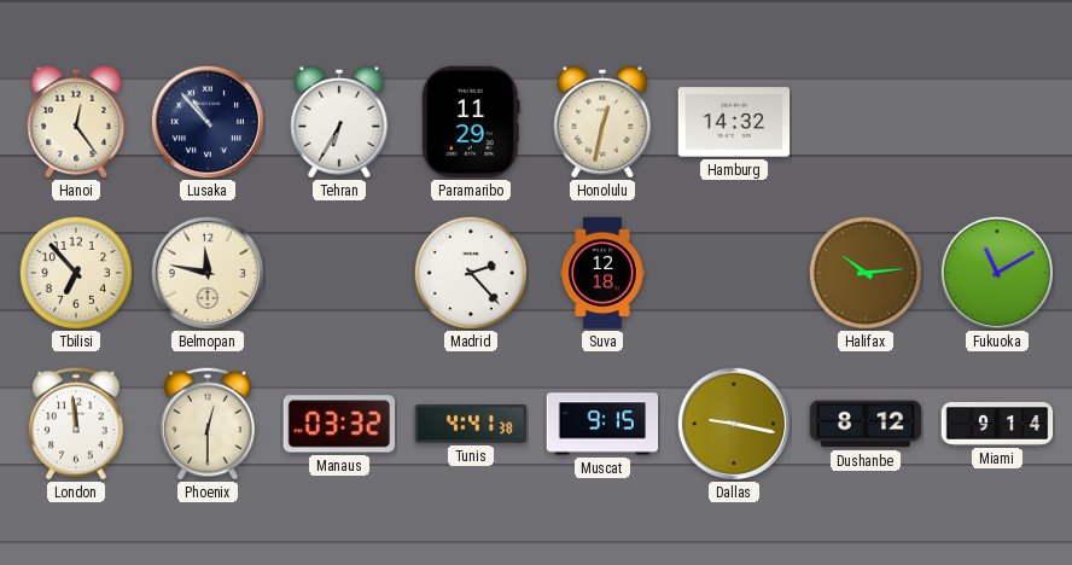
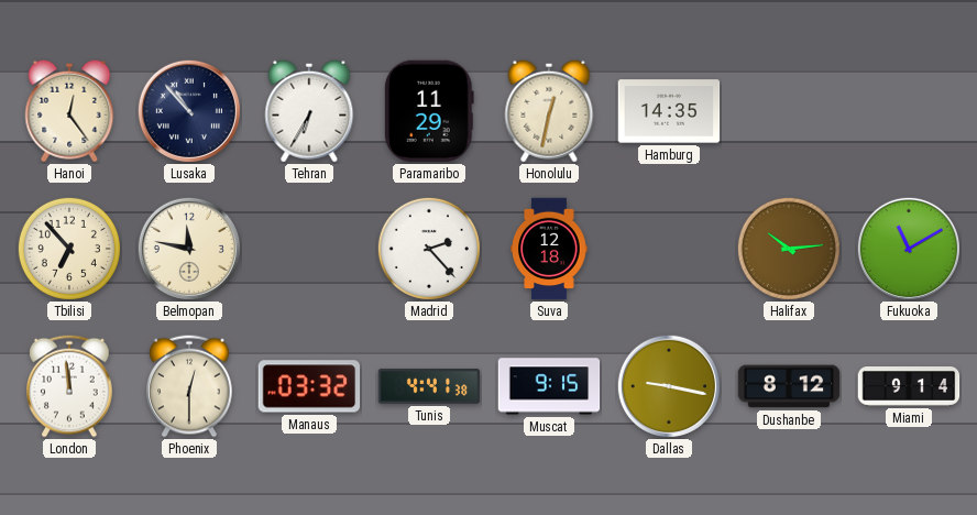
Hamburg: 14:32 -> 14:35 (669, 111)
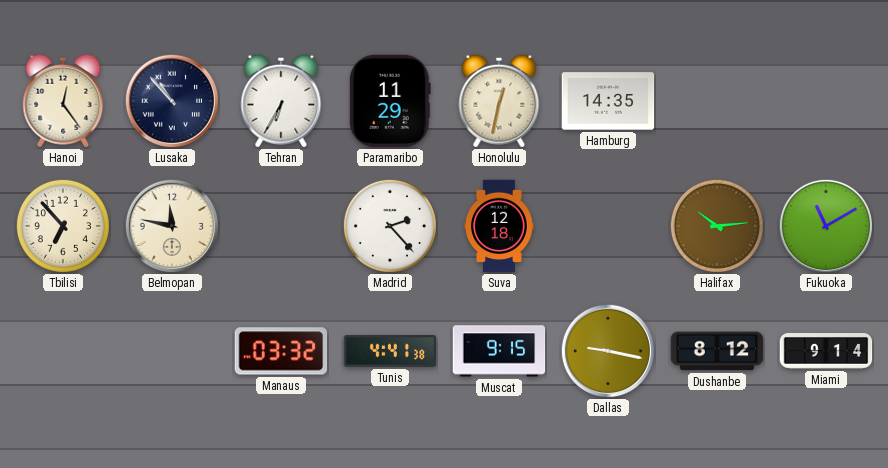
London: 11:59 -> none (69, 386)
Phoenix: 12:30 -> none (189, 386)
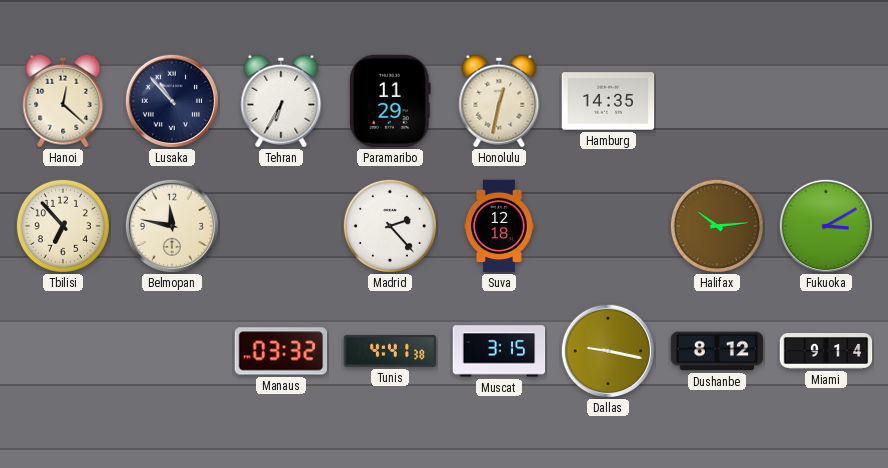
Hanoi: 12:24 -> 12:22 (63, 101)
Fukuoka: 11:10 -> 3:10 (826, 226)
Muscat: 9:15 -> 3:15 (499, 351)
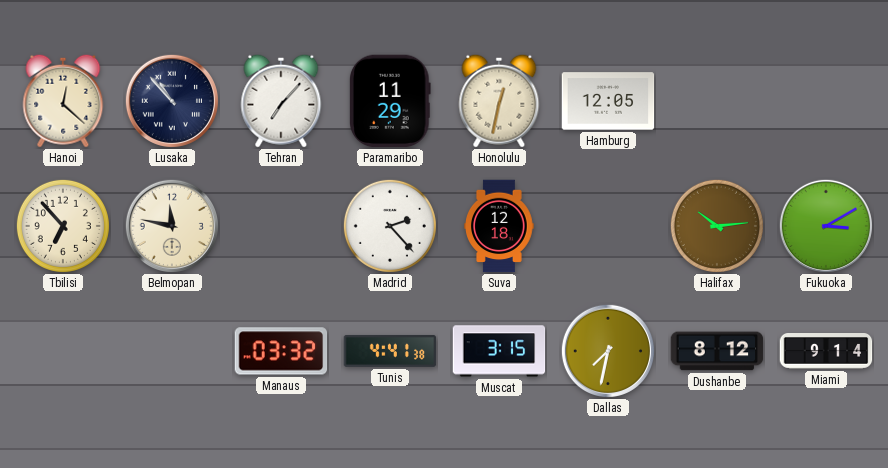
Tehran: 6:35 -> 7:07 (281, 101)
Hamburg: 14:35 -> 12:05 (608, 101)
Dallas: 9:17 -> 7:32 (608, 351)
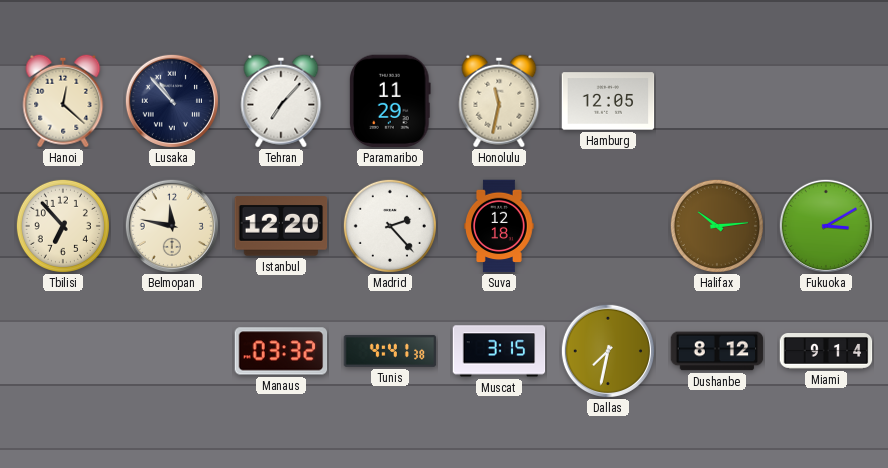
Honolulu: 12:32 -> 11:32 (499, 101)
Istanbul: none -> 12:20 (281, 226)
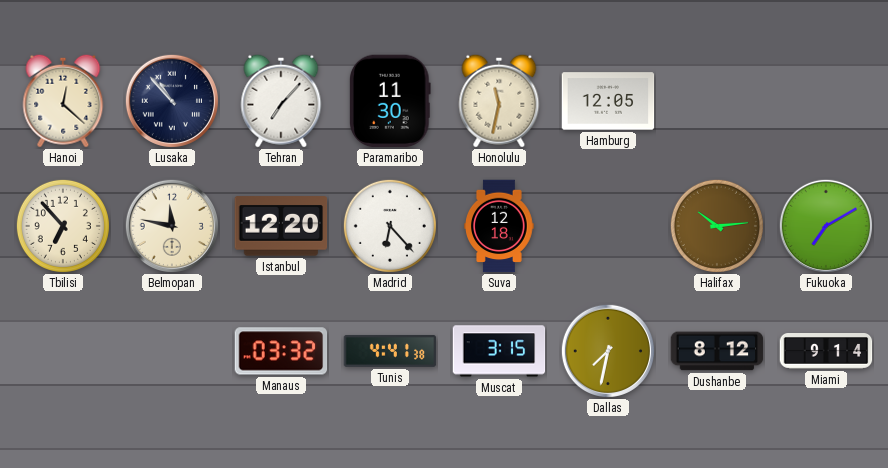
Paramaribo: 11:29 -> 11:30 (390, 101)
Madrid: 2:23 -> 6:23 (390, 226)
Fukuoka: 3:10 -> 7:10 (826, 226)
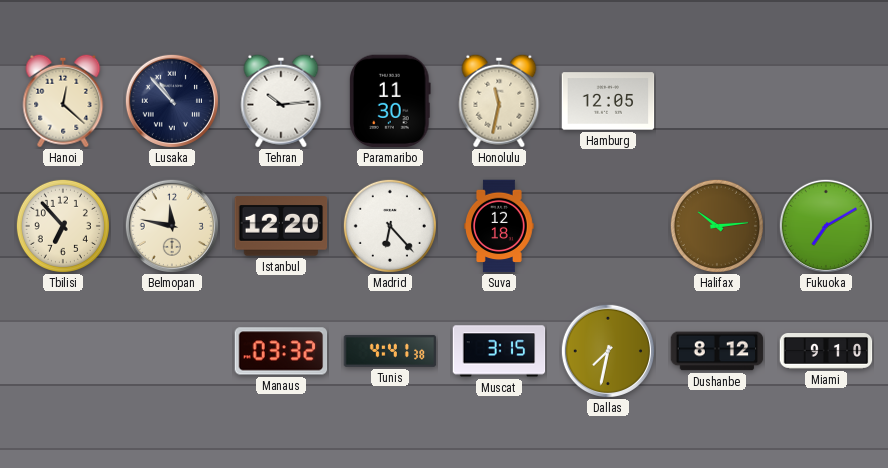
Tehran: 7:07 -> 10:14 (281, 101)
Miami: 9:14 -> 9:10 (826, 352)
